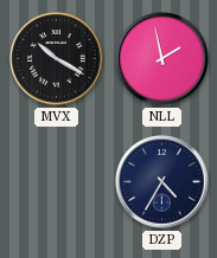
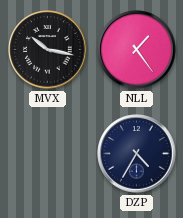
MVX: 10:20 -> 10:17 (48, 50)
NLL: 1:58 -> 1:24 (137, 50)
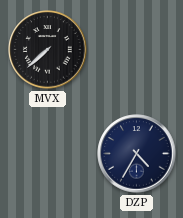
MVX: 10:17 -> 7:38 (48, 50)
NLL: 1:24 -> none (137, 50)
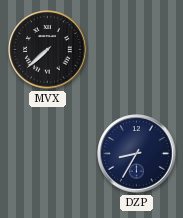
DZP: 4:35 -> 8:35 (137, 154)
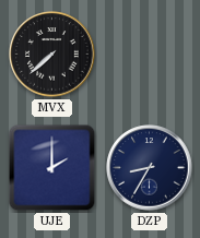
UJE: none -> 2:00 (52, 168)
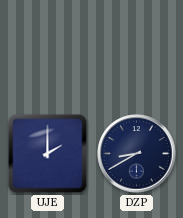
MVX: 7:38 -> none (52, 55)
DZP: 8:35 -> 8:40 (137, 154)
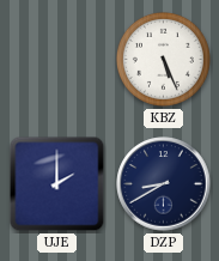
KBZ: none -> 5:26 (163, 59)
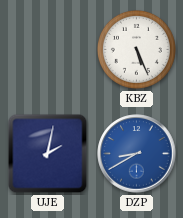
UJE: 2:00 -> 2:02 (48, 154)
DZP dial: navy -> blue (137, 154)
